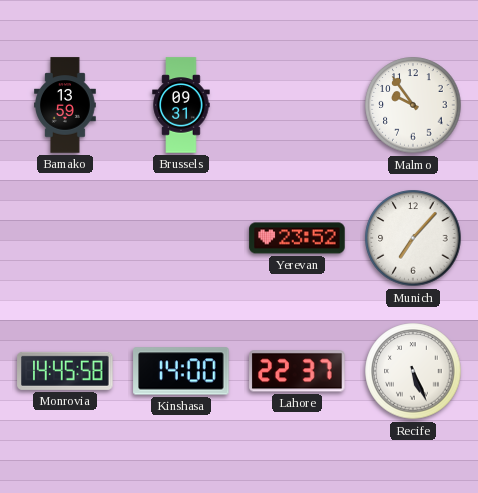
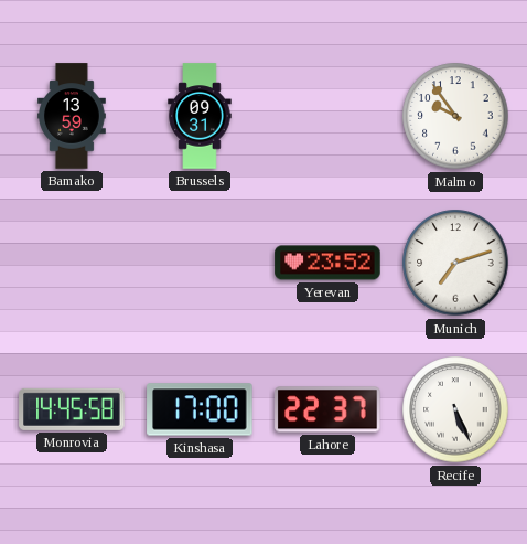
Munich: 7:07 -> 7:12 (455, 263)
Kinshasa: 14:00 -> 17:00 (200, 409)
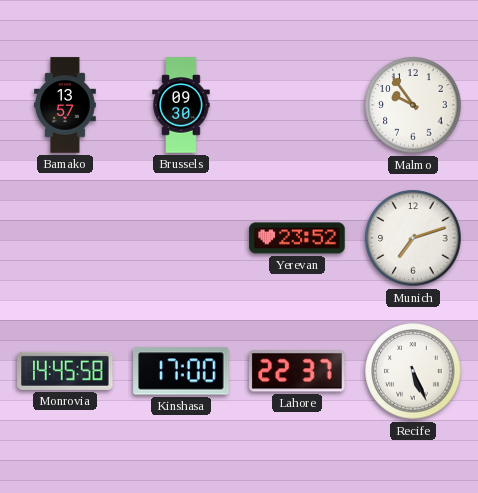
Bamako: 13:59 -> 13:57 (66, 105)
Brussels: 09:31 -> 09:30 (181, 105)
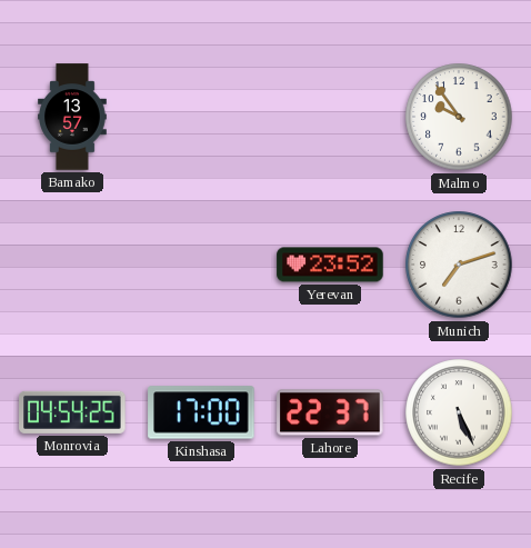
Brussels: 09:30 -> none (181, 105)
Monrovia: 14:45 -> 04:54 (72, 412)
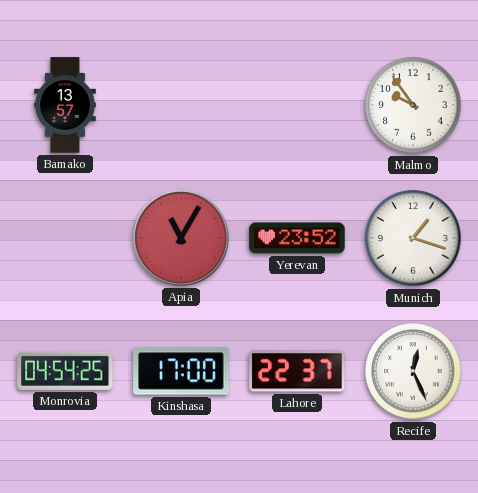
Apia: none -> 11:05 (181, 238)
Munich: 7:12 -> 1:18 (413, 238)
Recife: 5:26 -> 12:26 (413, 371)
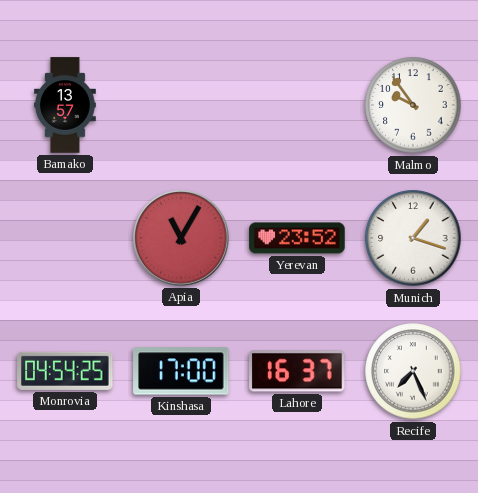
Lahore: 22:37 -> 16:37 (297, 371)
Recife: 12:26 -> 7:26 (413, 371)
